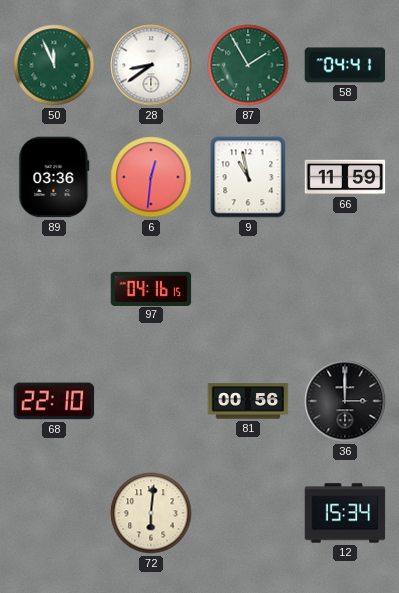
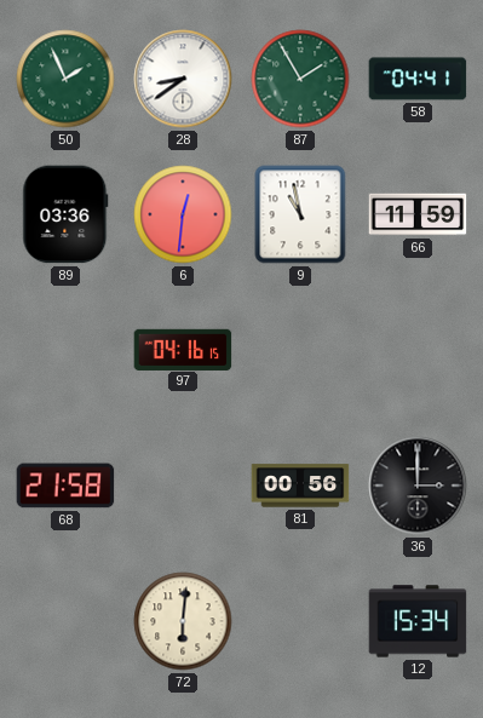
50: 11:56 -> 1:56 (65, 79)
68: 22:10 -> 21:58 (65, 486)
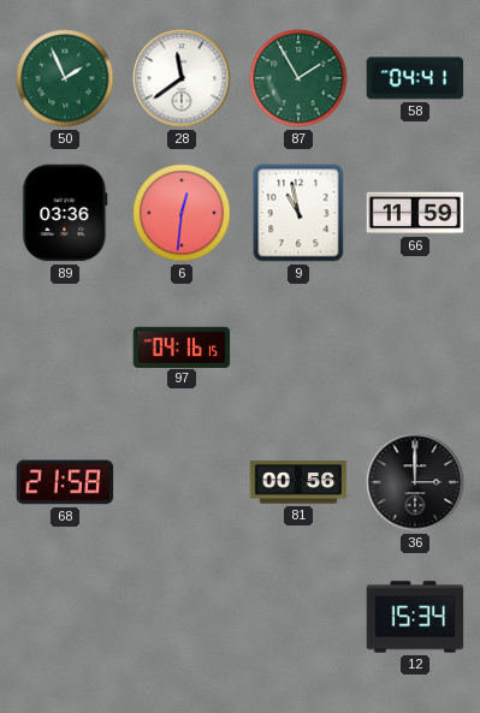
28: 8:39 -> 11:39 (182, 78)
72: 6:01 -> none (183, 621)
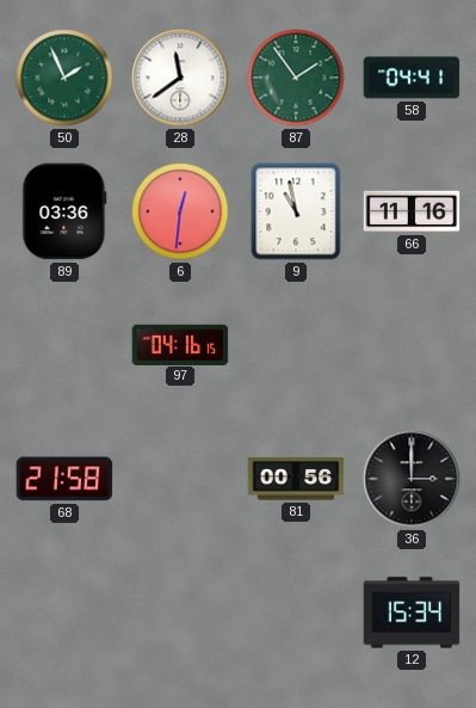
87: 1:55 -> 1:54 (296, 78)
66: 11:59 -> 11:16 (412, 211)
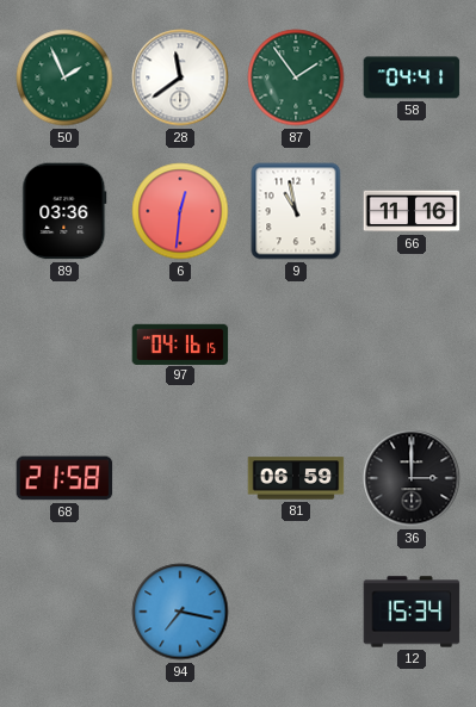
81: 00:56 -> 06:59 (296, 478)
94: none -> 7:17 (180, 612)
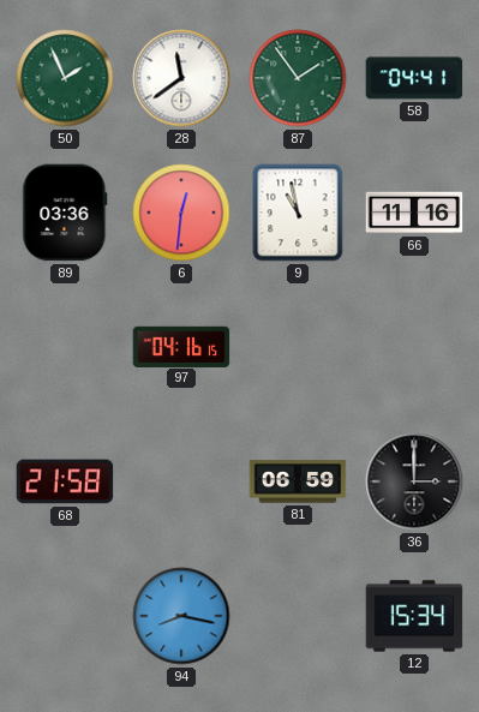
94: 7:17 -> 8:17 (181, 616)
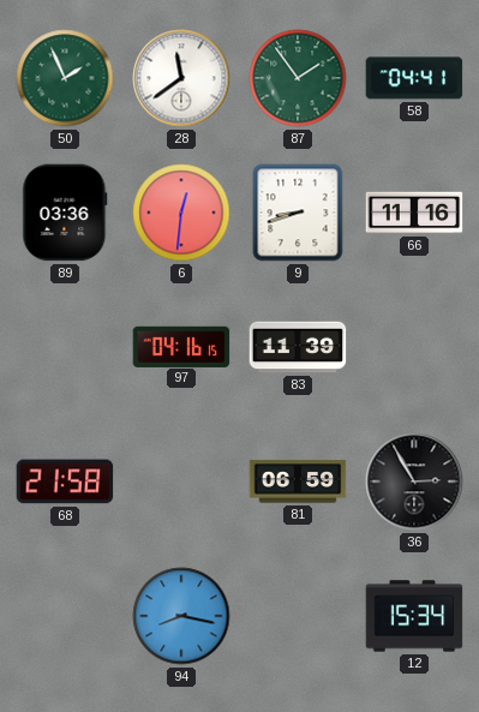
9: 10:58 -> 8:42 (298, 213)
83: none -> 11:39 (298, 347)
36: 3:00 -> 2:55 (414, 481)
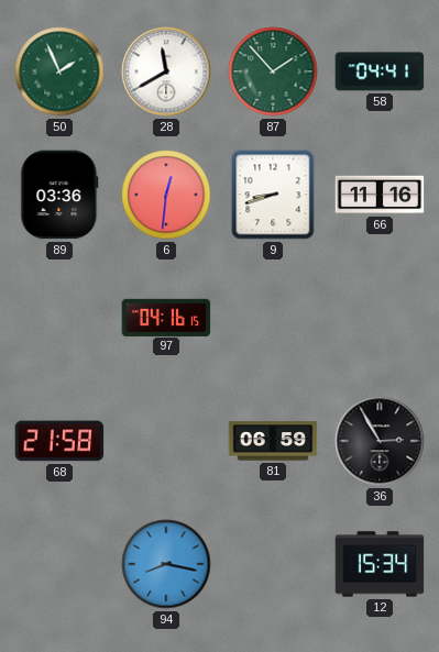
28: 11:39 -> 11:40 (166, 71)
87: 1:54 -> 1:53 (273, 71)
83: 11:39 -> none (298, 347)
